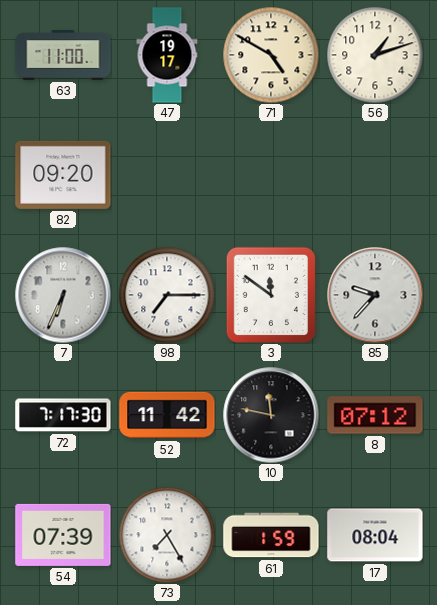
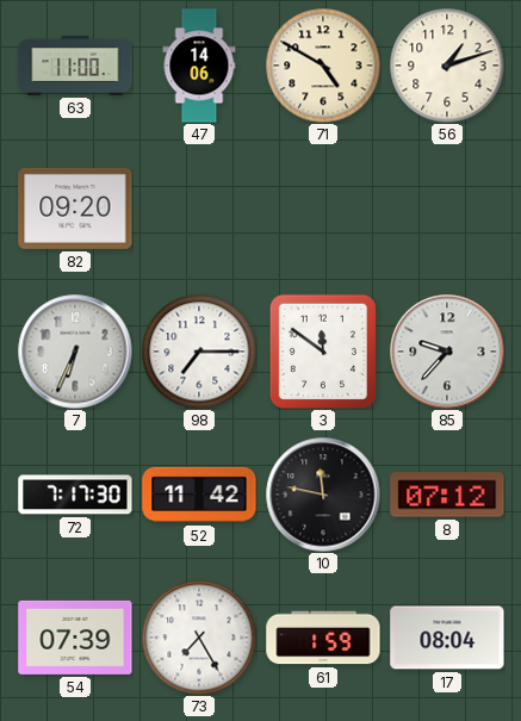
47: 19:17 -> 14:06 (199, 66)
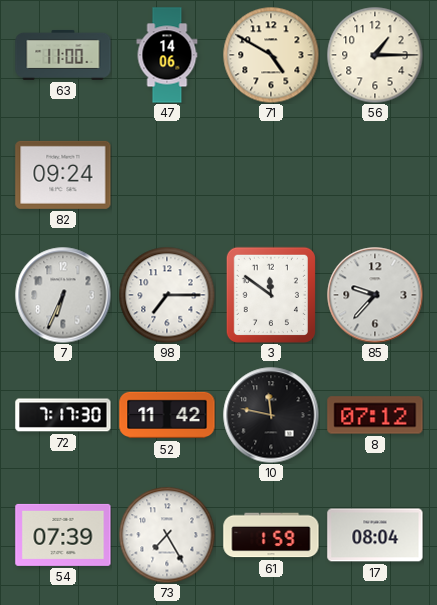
56: 1:12 -> 1:15 (375, 55)
82: 09:20 -> 09:24 (63, 175)
